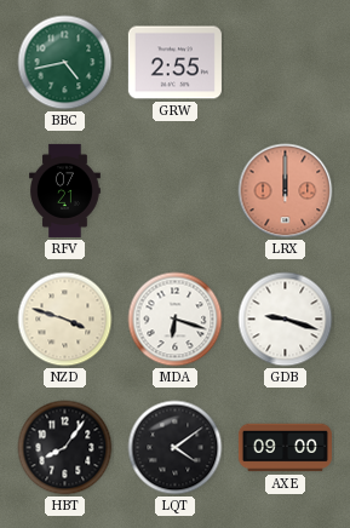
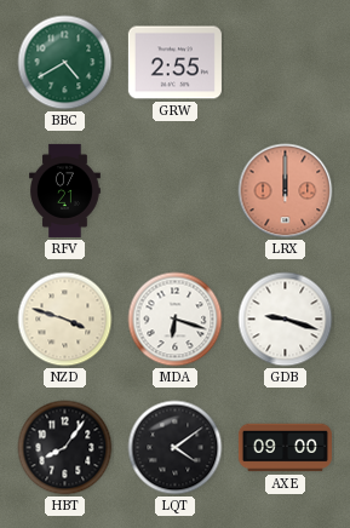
BBC: 4:43 -> 4:40 (65, 63)
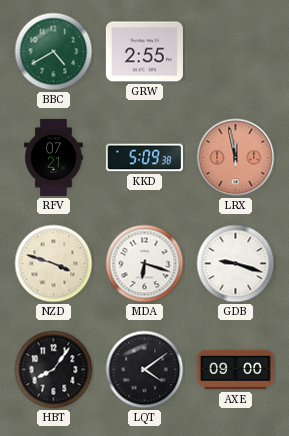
KKD: none -> 5:09 (144, 158)
LRX: 12:00 -> 11:58 (236, 158)
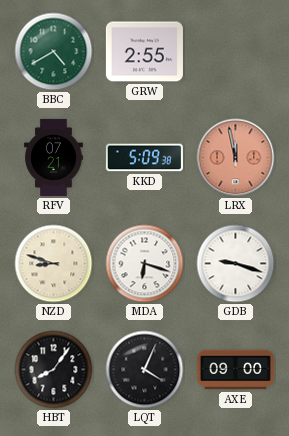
NZD: 3:48 -> 8:48 (54, 264)
LQT: 4:09 -> 4:04 (145, 370)
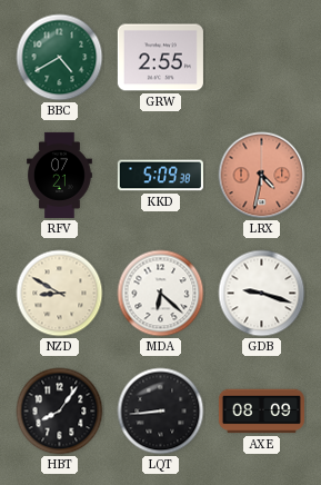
LRX: 11:58 -> 4:32 (262, 176)
NZD: 8:48 -> 8:50 (60, 294)
MDA: 6:18 -> 6:22 (161, 294)
LQT: 4:04 -> 8:44 (161, 412)
AXE: 09:00 -> 08:09 (261, 412)
